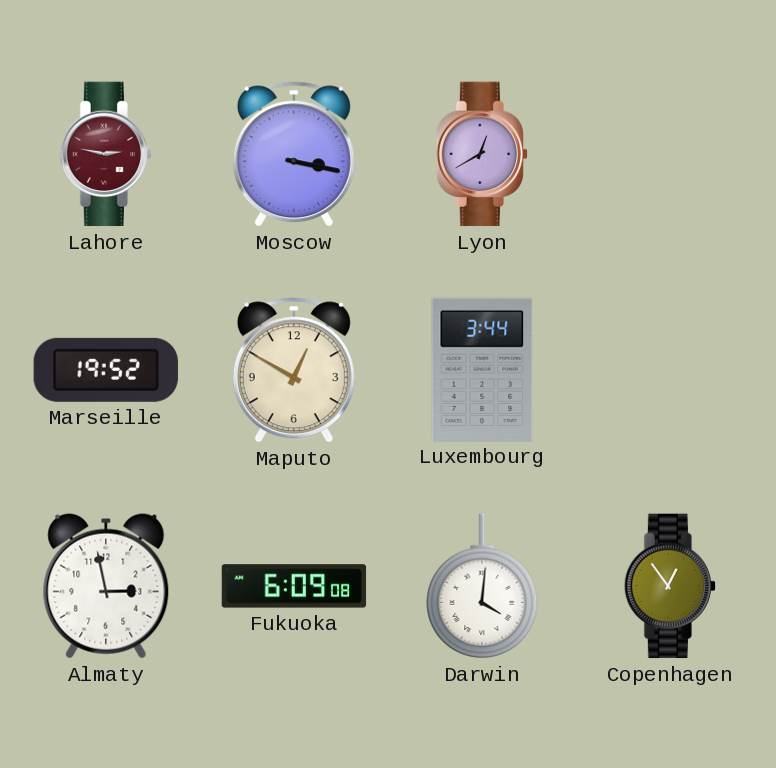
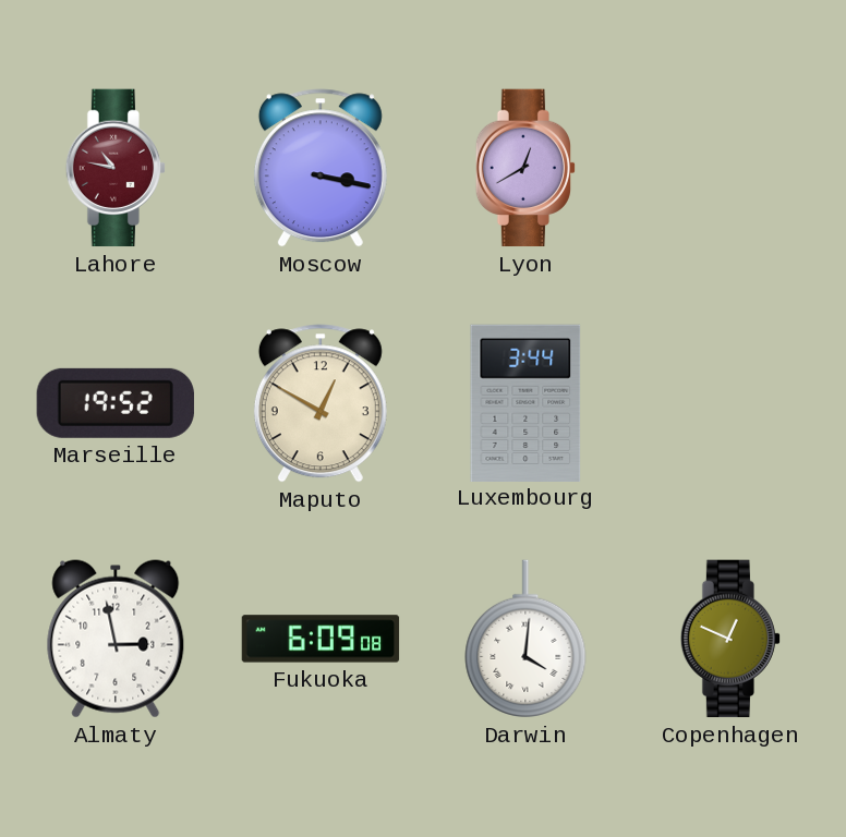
Lahore: 2:47 -> 10:47 (114, 168)
Copenhagen: 12:54 -> 12:49 (729, 639)
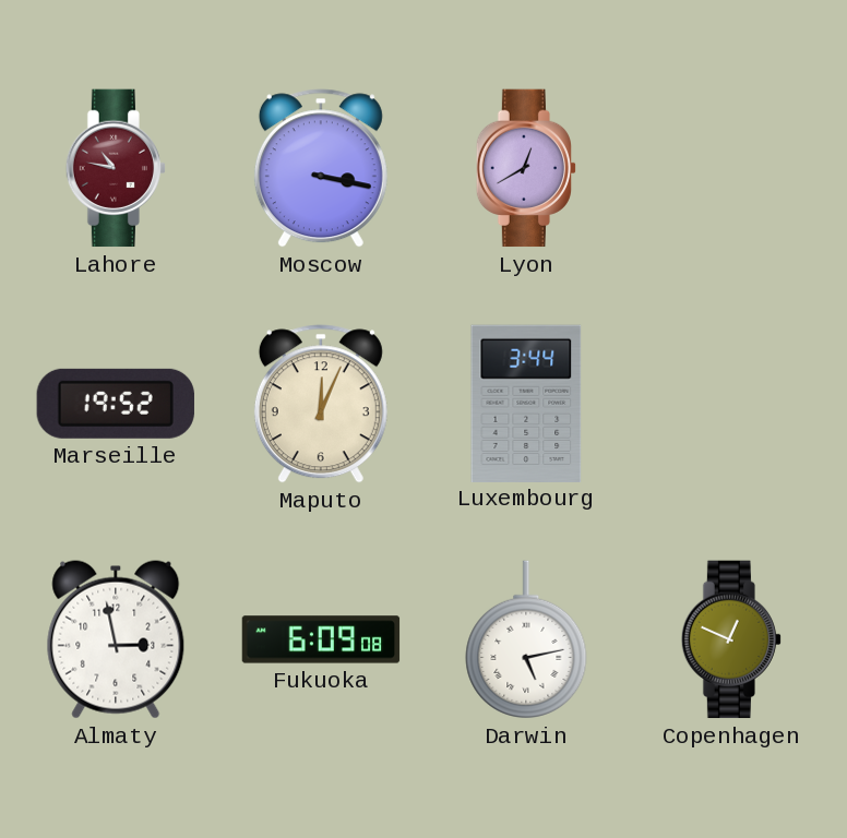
Maputo: 12:50 -> 12:04 (321, 404)
Darwin: 4:01 -> 5:13 (526, 639)
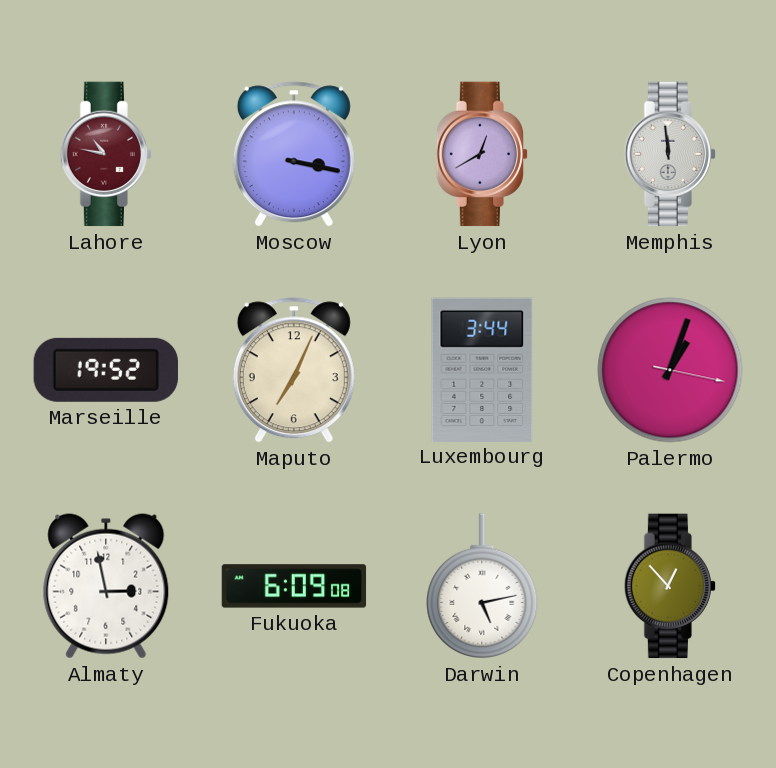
Memphis: none -> 11:59 (669, 154)
Maputo: 12:04 -> 7:04 (294, 370)
Palermo: none -> 1:03 (670, 370)
Copenhagen: 12:49 -> 12:53 (669, 586)
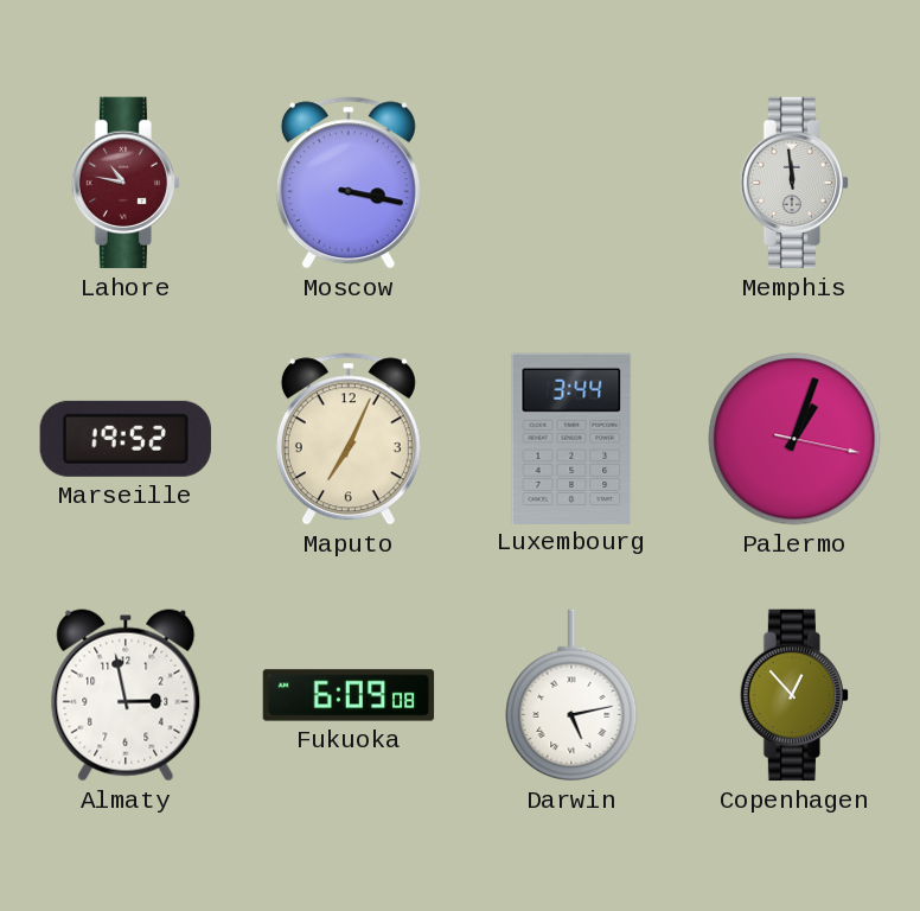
Lyon: 12:40 -> none (481, 154)
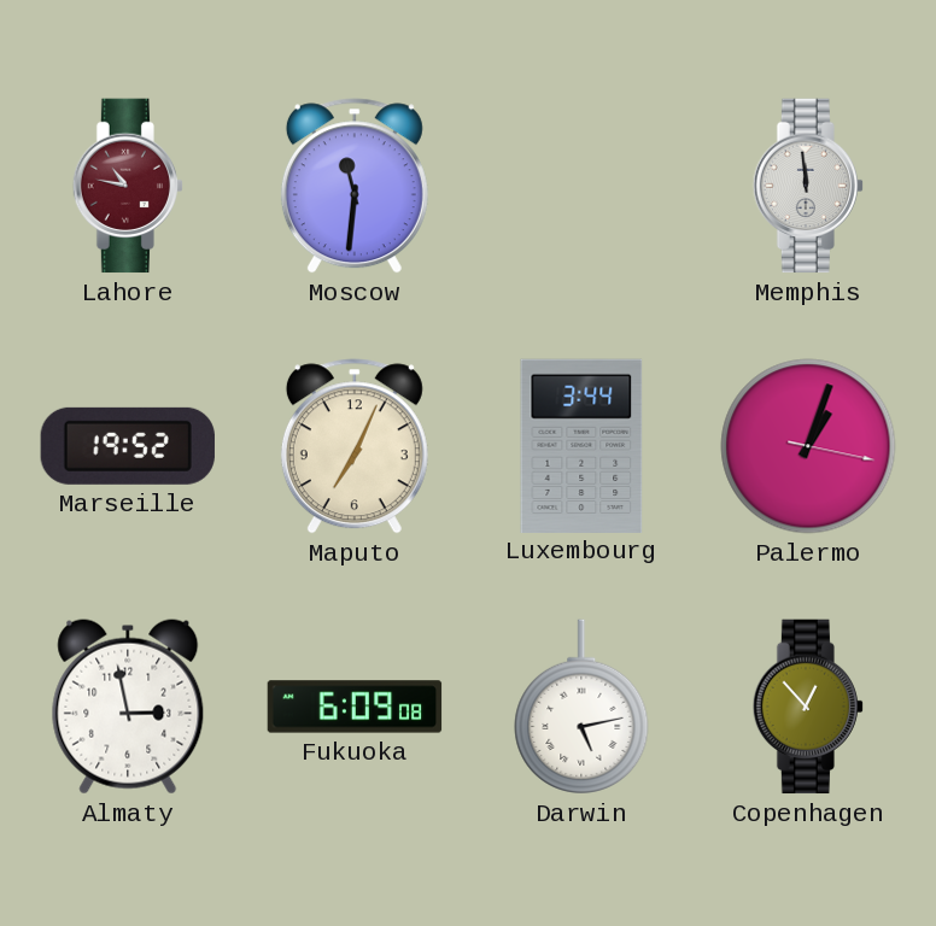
Moscow: 3:17 -> 11:31 (355, 186)
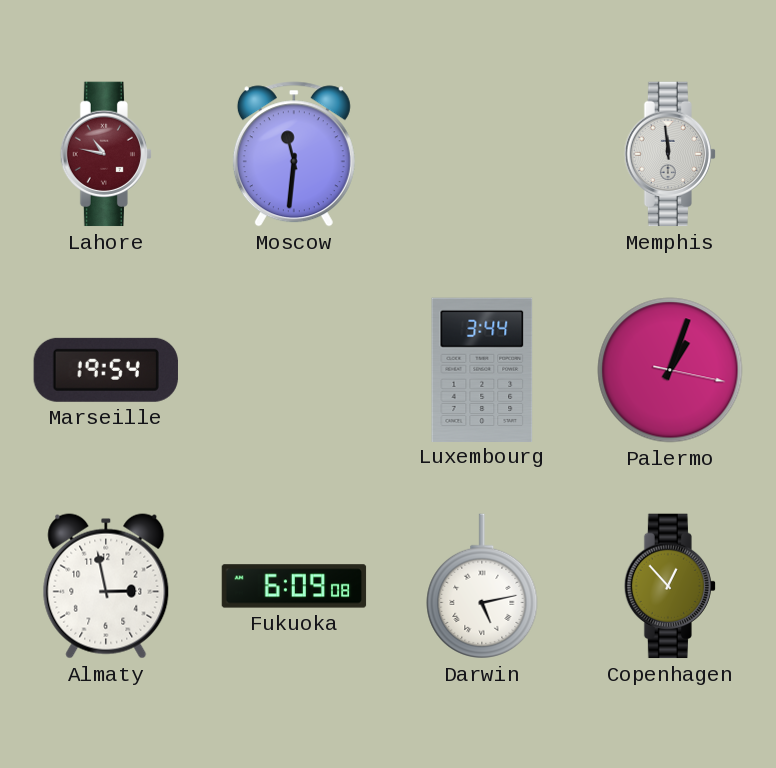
Marseille: 19:52 -> 19:54 (106, 370)
Maputo: 7:04 -> none (355, 446)
